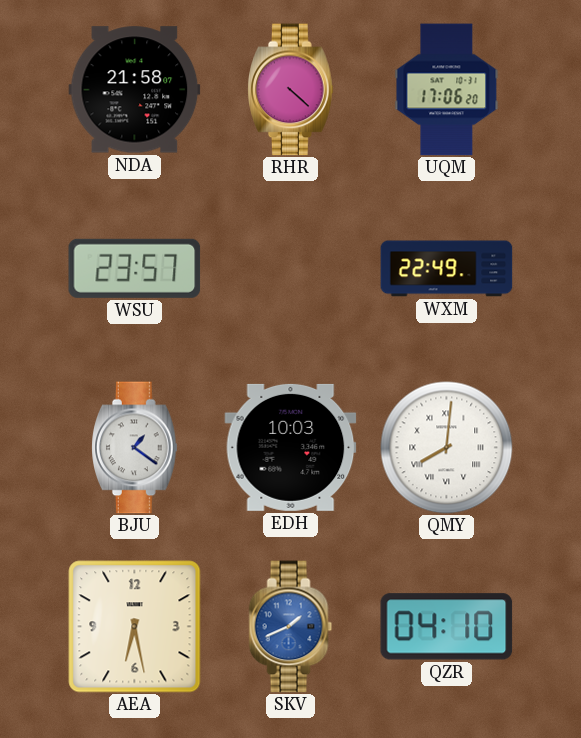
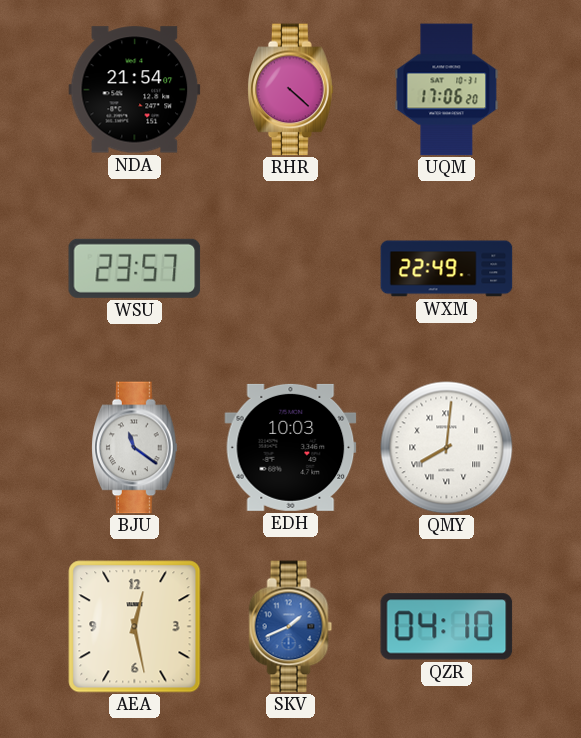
NDA: 21:58 -> 21:54 (135, 90)
BJU: 1:21 -> 11:21 (135, 448)
AEA: 6:28 -> 12:28 (135, 627)
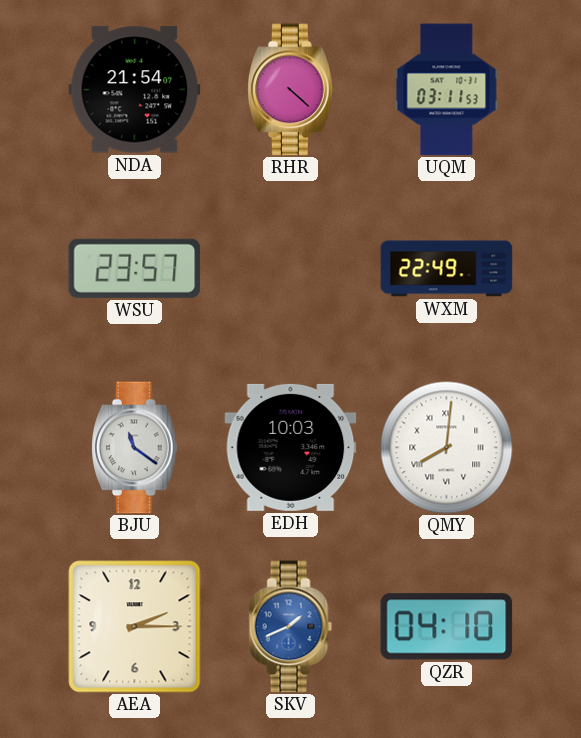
UQM: 17:06 -> 03:11 (447, 90)
AEA: 12:28 -> 2:15 (135, 627)
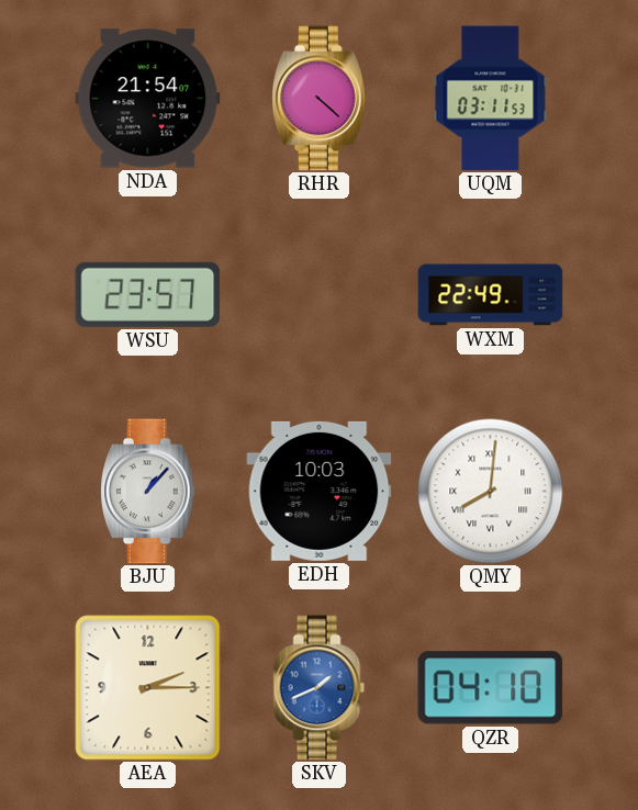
BJU: 11:21 -> 1:07 (148, 492)
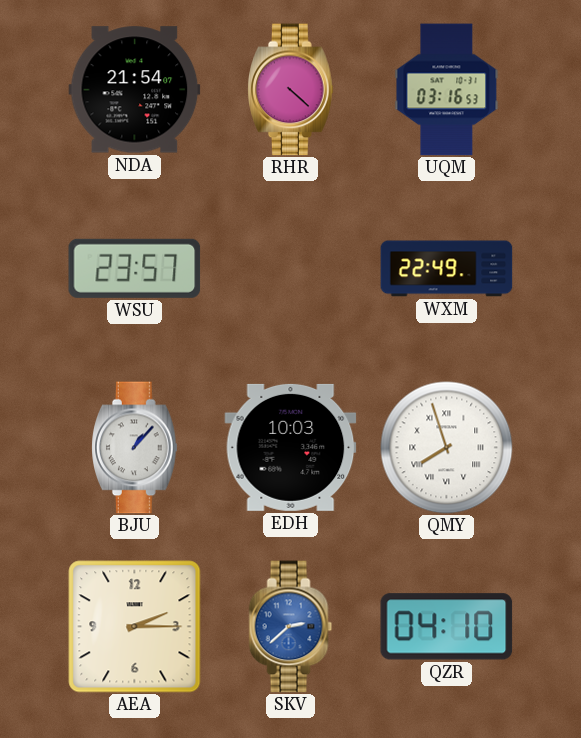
UQM: 03:11 -> 03:16 (447, 90)
QMY: 8:01 -> 7:57 (447, 448)
SKV: 1:41 -> 2:38 (291, 627)
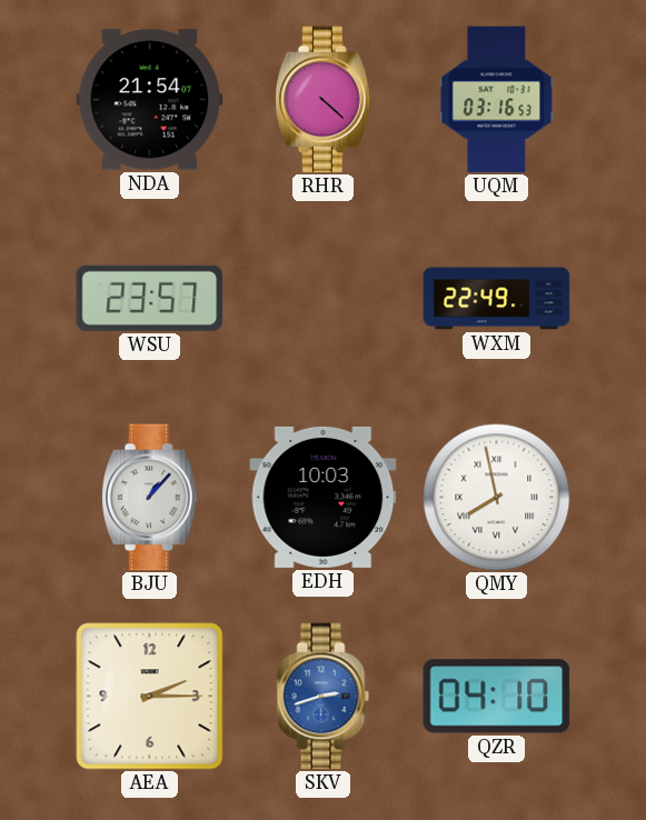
QMY: 7:57 -> 7:58 (497, 498)
SKV: 2:38 -> 2:42 (324, 697)
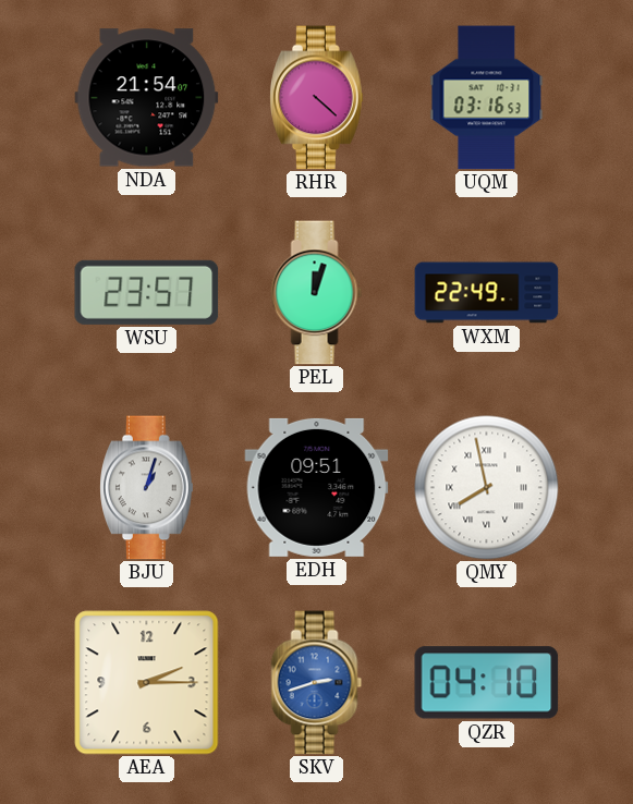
PEL: none -> 12:03 (317, 293)
BJU: 1:07 -> 1:03 (147, 488)
EDH: 10:03 -> 09:51 (317, 487)
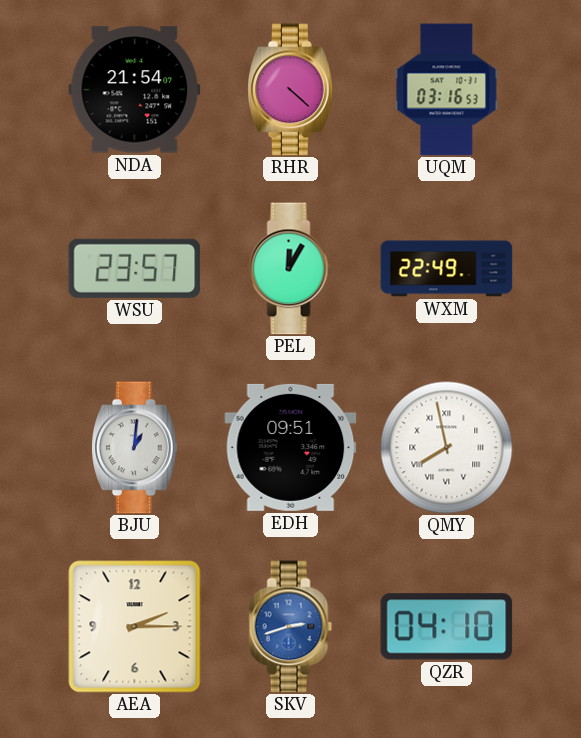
PEL: 12:03 -> 12:05 (291, 269)
BJU: 1:03 -> 1:01 (135, 448)
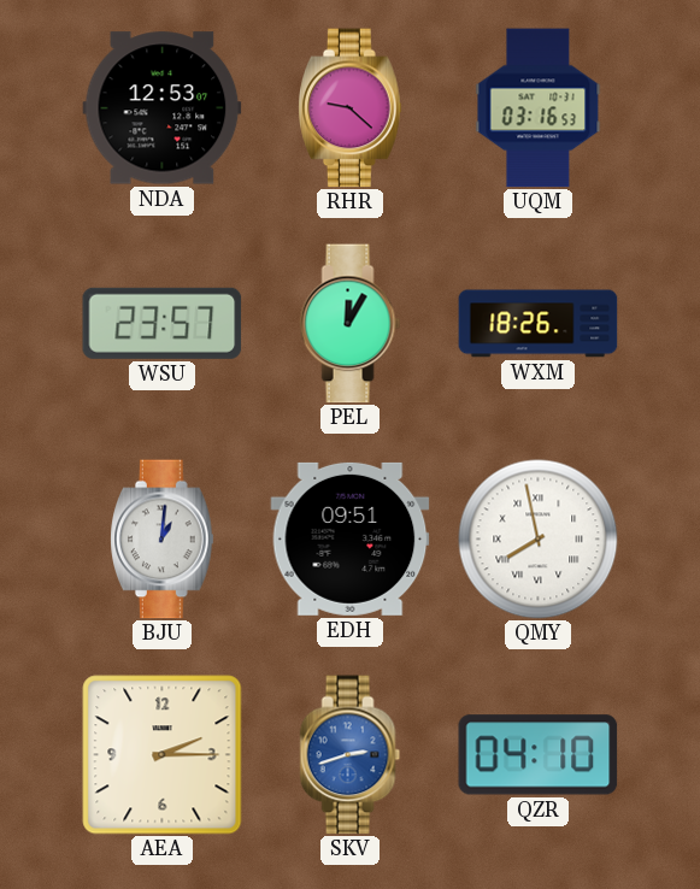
NDA: 21:54 -> 12:53 (163, 108)
RHR: 4:22 -> 9:22 (351, 108)
WXM: 22:49 -> 18:26 (539, 324)
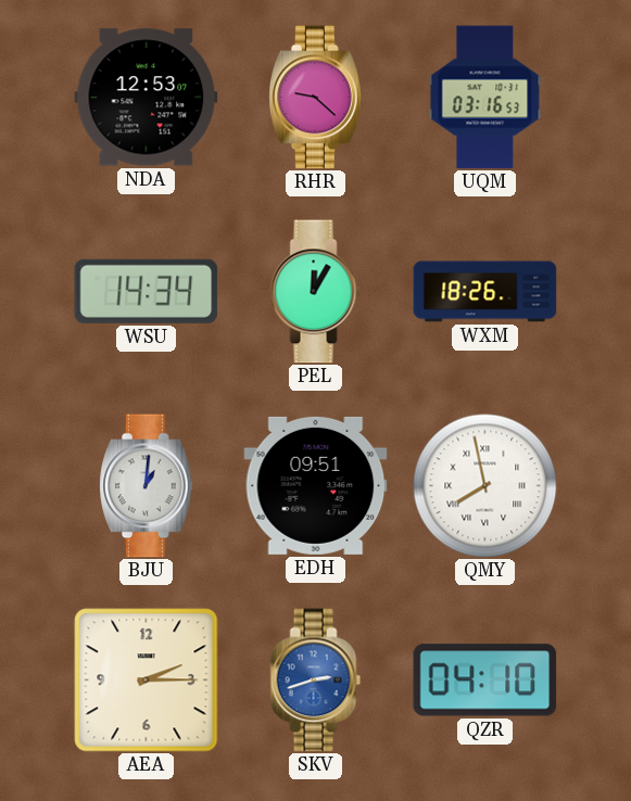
WSU: 23:57 -> 14:34 (147, 291)
